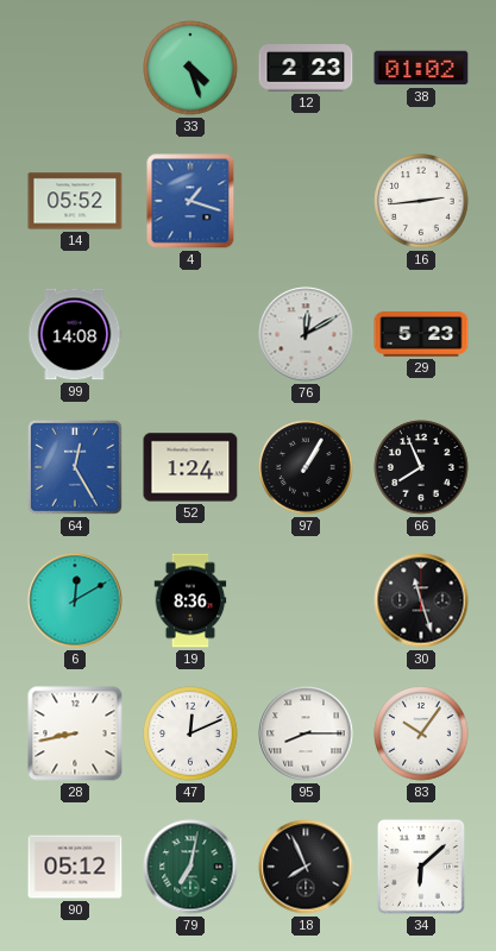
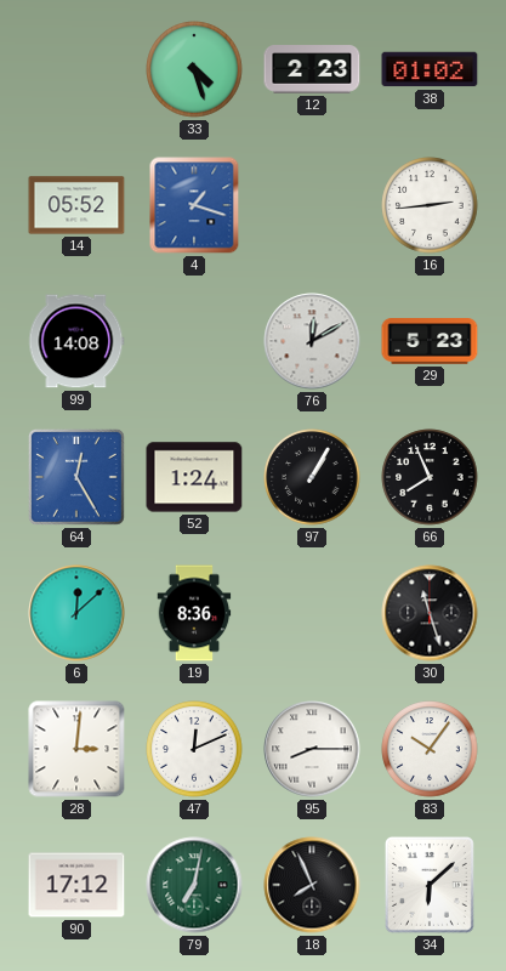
6: 12:10 -> 12:08 (76, 613)
28: 8:43 -> 3:01 (76, 749)
90: 05:12 -> 17:12 (76, 885)
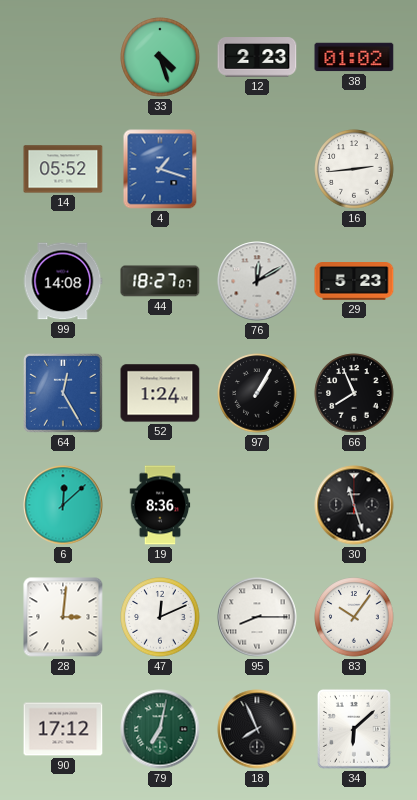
44: none -> 18:27 (160, 281)
